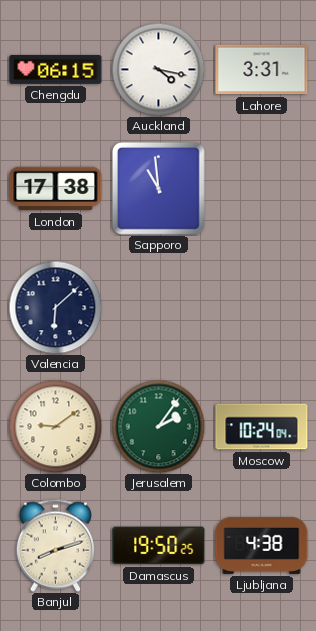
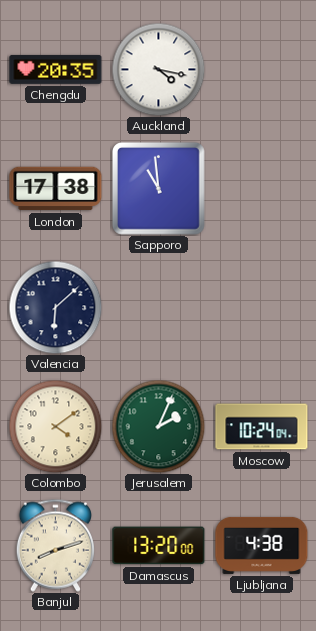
Chengdu: 06:15 -> 20:35 (56, 69)
Lahore: 3:31 -> none (262, 70)
Colombo: 9:09 -> 4:09 (55, 426)
Jerusalem: 2:06 -> 2:04 (158, 426)
Damascus: 19:50 -> 13:20 (159, 546)
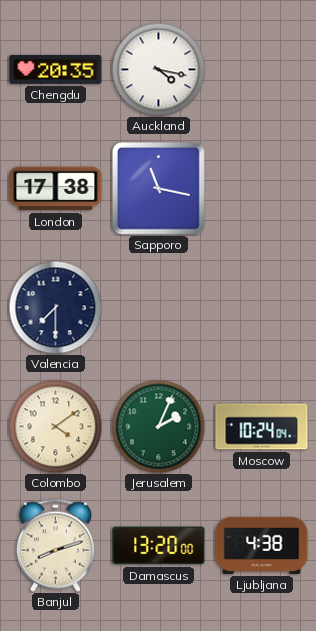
Sapporo: 10:59 -> 11:17 (159, 189)
Valencia: 6:08 -> 7:30 (55, 307)
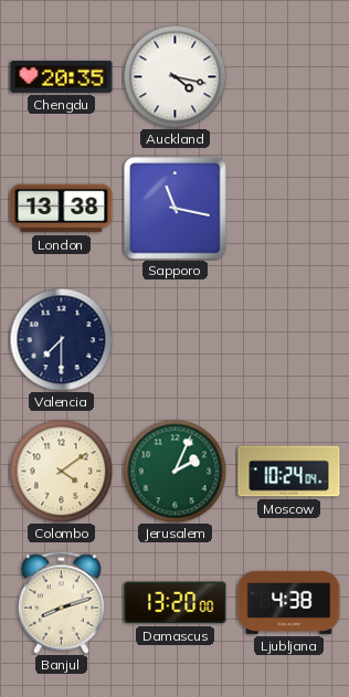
London: 17:38 -> 13:38 (62, 209)
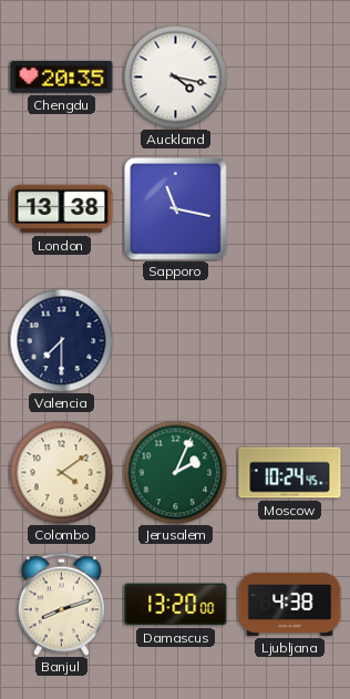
Moscow: 10:24:04 -> 10:24:45 (290, 473)
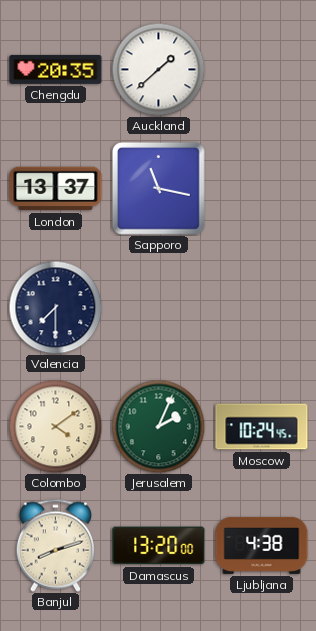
Auckland: 4:17 -> 1:38 (158, 69)
London: 13:38 -> 13:37 (56, 189)
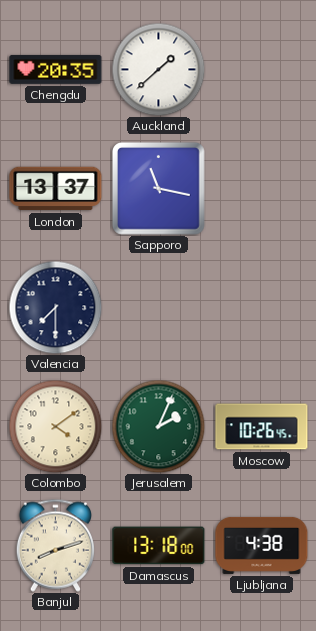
Moscow: 10:24 -> 10:26 (262, 427)
Damascus: 13:20 -> 13:18 (159, 546)
